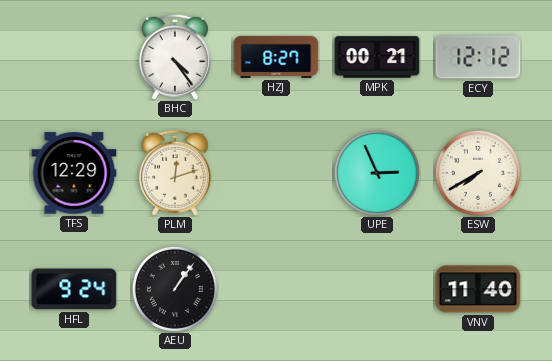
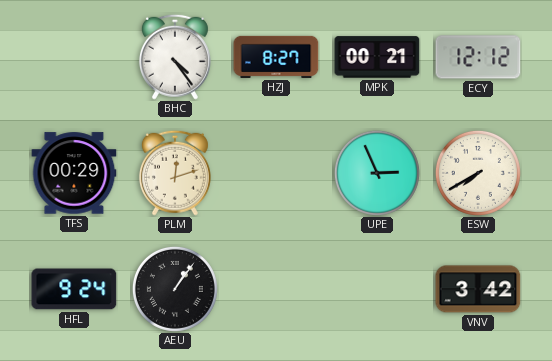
TFS: 12:29 -> 00:29 (74, 173)
VNV: 11:40 -> 3:42 (478, 289)
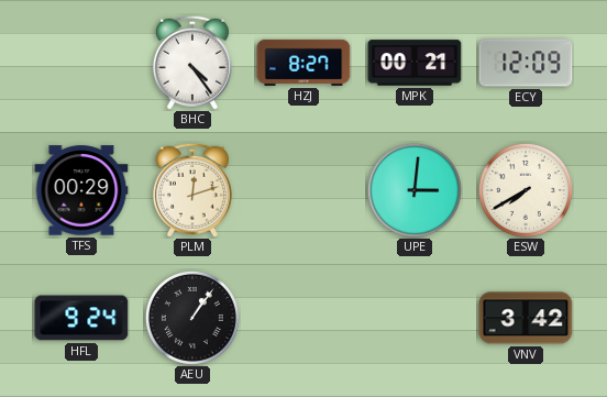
ECY: 12:12 -> 12:09 (526, 63)
UPE: 2:56 -> 3:01 (415, 190)
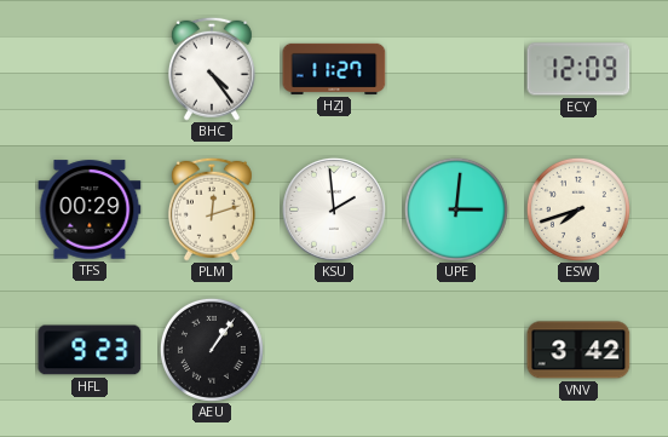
HZJ: 8:27 -> 11:27 (334, 69)
MPK: 00:21 -> none (415, 63)
KSU: none -> 1:59 (334, 209)
ESW: 7:40 -> 7:42 (578, 209)
HFL: 9:24 -> 9:23 (90, 350)
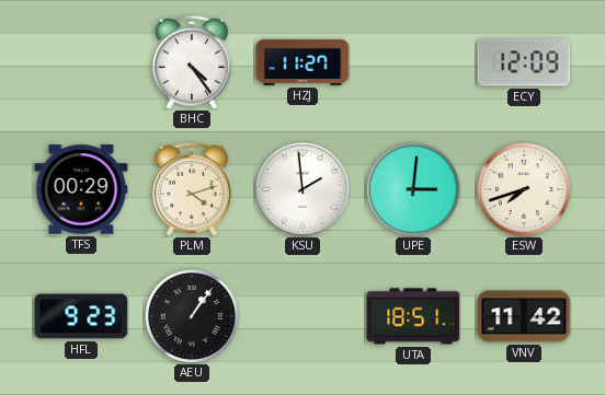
PLM: 12:12 -> 4:12 (192, 189)
UTA: none -> 18:51 (413, 316)
VNV: 3:42 -> 11:42 (524, 316)
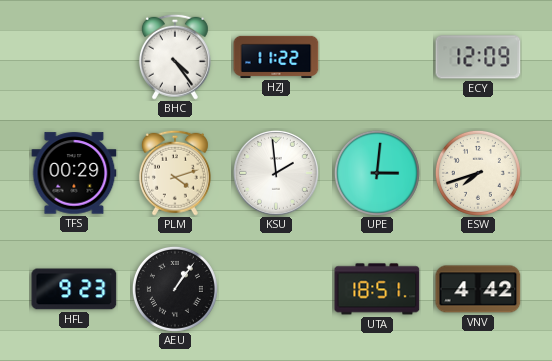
HZJ: 11:27 -> 11:22 (276, 57)
VNV: 11:42 -> 4:42 (478, 289)
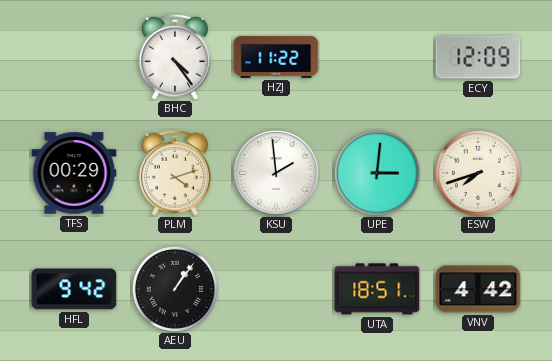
HFL: 9:23 -> 9:42 (74, 289)
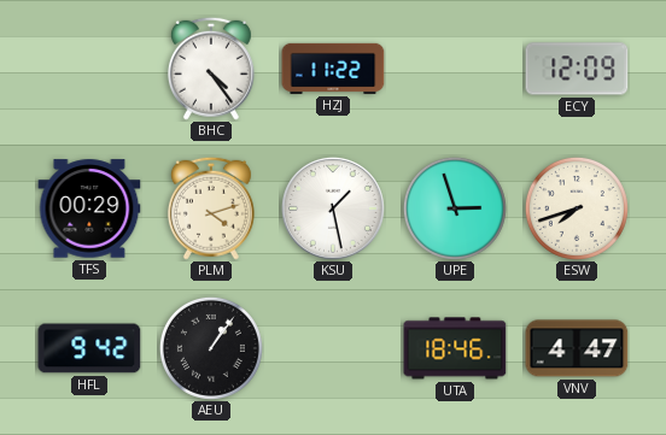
KSU: 1:59 -> 1:28 (333, 208)
UPE: 3:01 -> 2:57 (455, 208)
UTA: 18:51 -> 18:46 (455, 348)
VNV: 4:42 -> 4:47 (577, 348)
